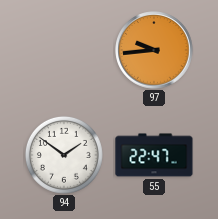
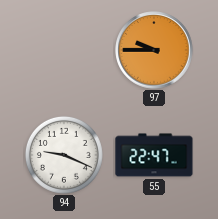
97: 9:44 -> 9:45 (154, 50)
94: 1:51 -> 9:19 (64, 155)
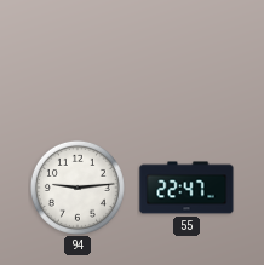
97: 9:45 -> none (154, 50)
94: 9:19 -> 9:14 (78, 188)
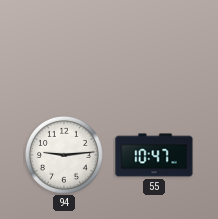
55: 22:47 -> 10:47 (154, 155)
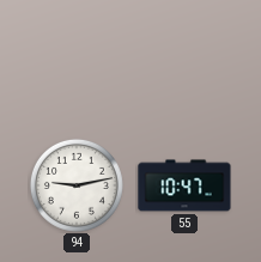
94: 9:14 -> 9:13 (77, 185)
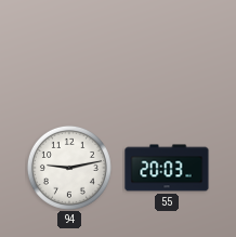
55: 10:47 -> 20:03 (167, 168)
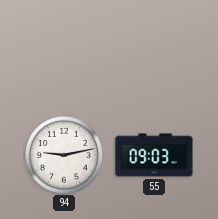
55: 20:03 -> 09:03 (154, 155)
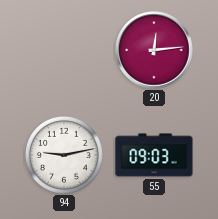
20: none -> 12:14 (154, 50)
